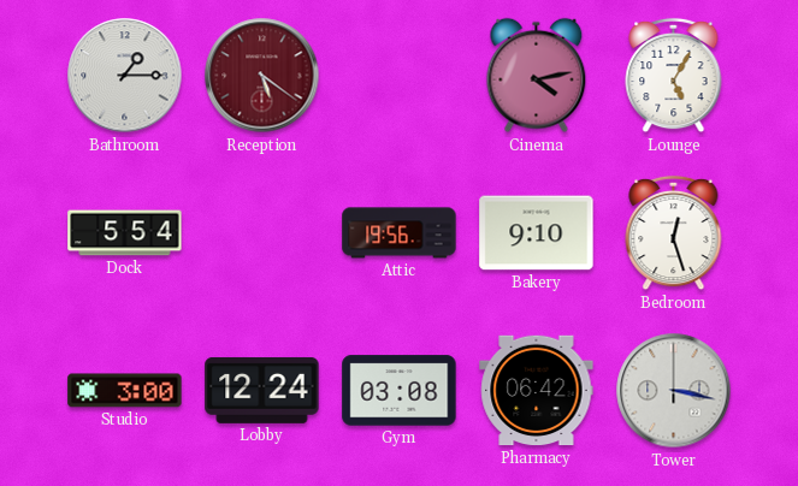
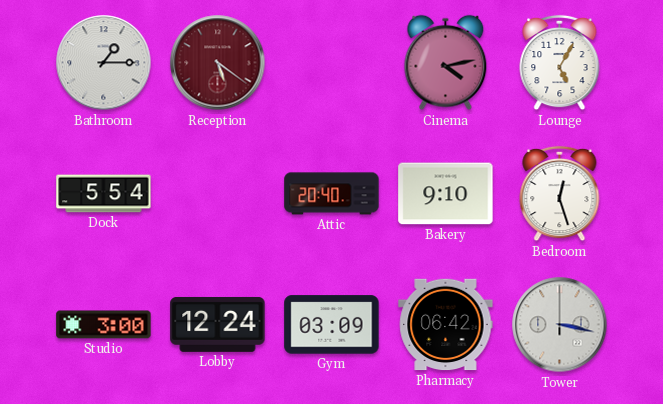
Attic: 19:56 -> 20:40 (332, 194)
Gym: 03:08 -> 03:09 (332, 325)
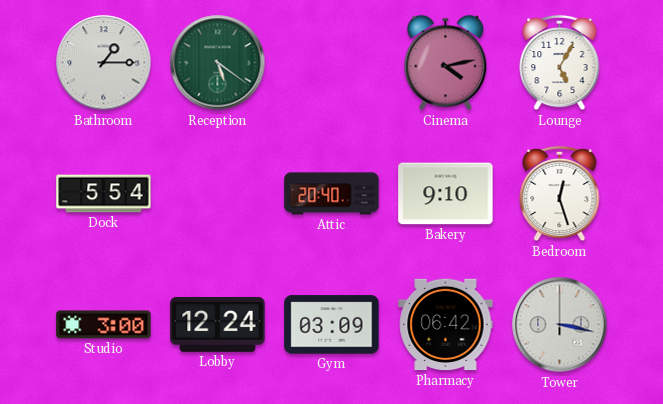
Reception dial: burgundy -> green (218, 63)
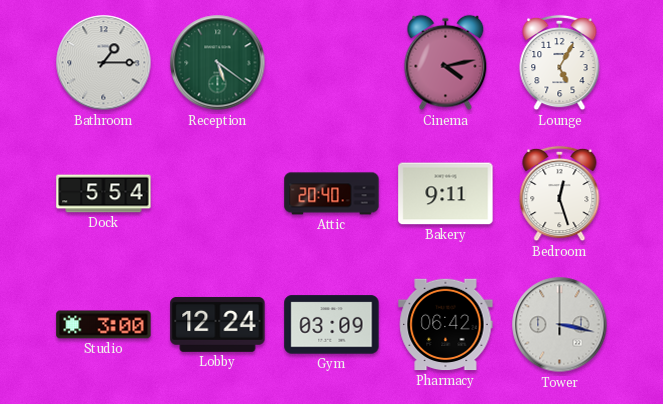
Bakery: 9:10 -> 9:11 (446, 194)
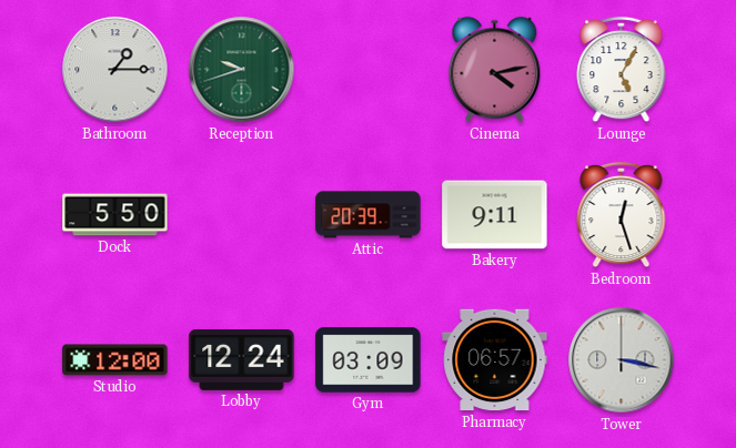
Reception: 5:21 -> 9:42 (242, 70)
Dock: 5:54 -> 5:50 (115, 215)
Attic: 20:40 -> 20:39 (369, 215)
Studio: 3:00 -> 12:00 (115, 360)
Pharmacy: 06:42 -> 06:57 (495, 360)
